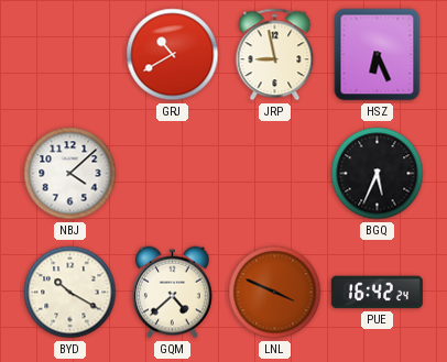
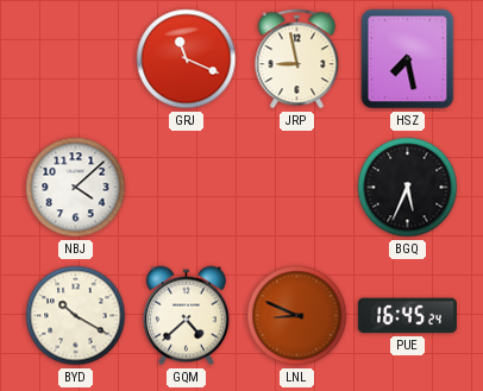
GRJ: 10:40 -> 11:19 (187, 59)
HSZ: 6:26 -> 7:28 (408, 59)
LNL: 3:49 -> 8:49 (297, 316)
PUE: 16:42 -> 16:45 (407, 316)
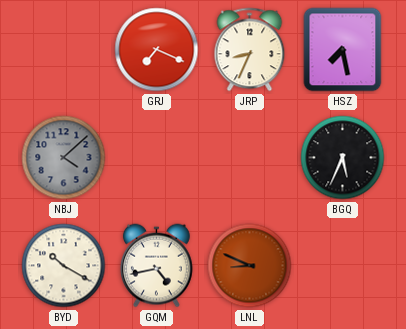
GRJ: 11:19 -> 7:19 (157, 50)
JRP: 8:58 -> 8:34 (250, 50)
NBJ dial: white -> grey (64, 158)
GQM: 4:38 -> 4:43 (157, 266)
PUE: 16:45 -> none (407, 316)
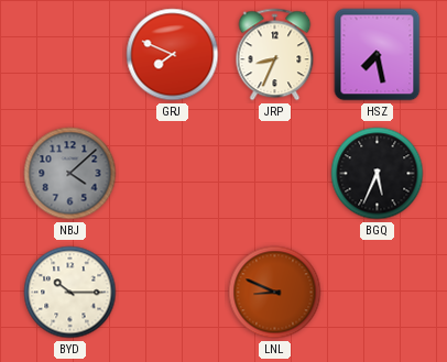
GRJ: 7:19 -> 7:49 (173, 55)
BYD: 10:20 -> 10:15 (70, 293)
GQM: 4:43 -> none (157, 266)
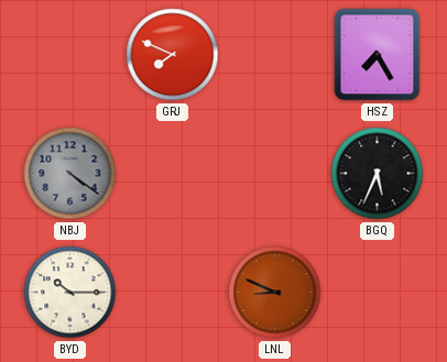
JRP: 8:34 -> none (275, 55)
HSZ: 7:28 -> 7:25 (378, 55)
NBJ: 4:08 -> 4:21 (70, 174)
